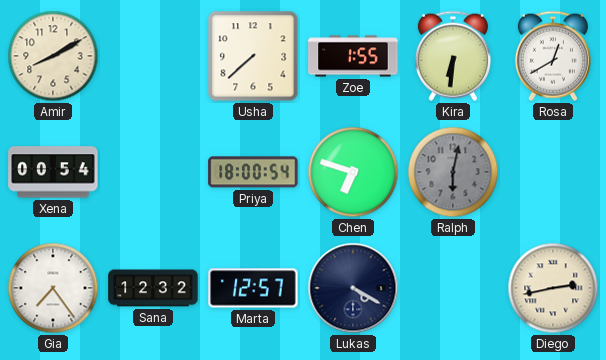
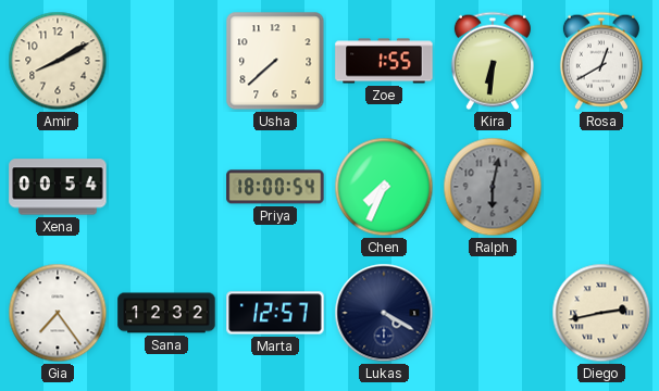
Chen: 6:48 -> 7:34 (384, 187)
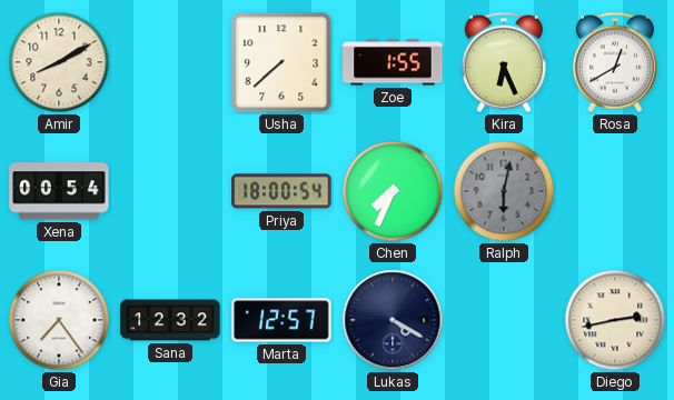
Kira: 6:31 -> 6:26 (504, 62)
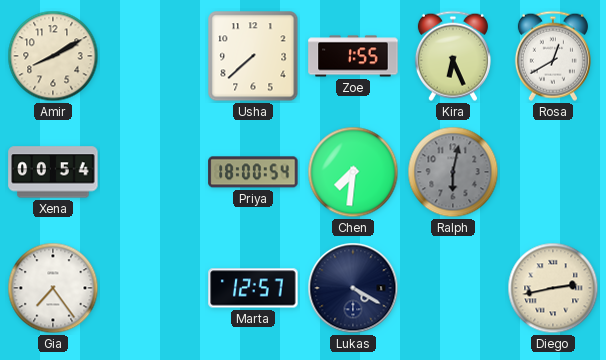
Chen: 7:34 -> 7:31 (353, 172)
Sana: 12:32 -> none (170, 320)
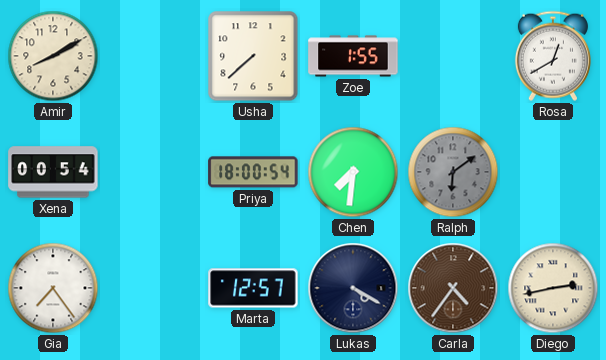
Kira: 6:26 -> none (453, 56)
Ralph: 6:02 -> 6:09 (453, 172)
Carla: none -> 4:36 (453, 288)
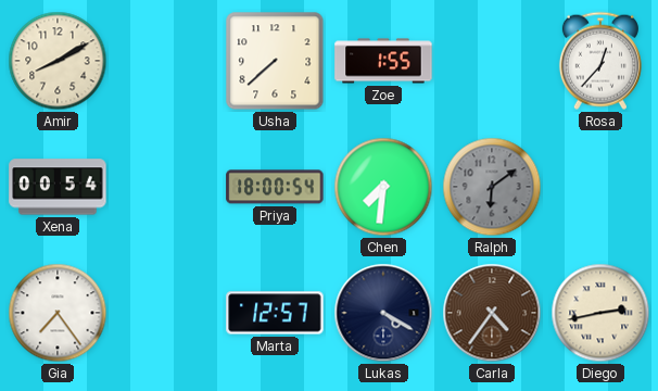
Rosa: 12:40 -> 12:37 (600, 61)
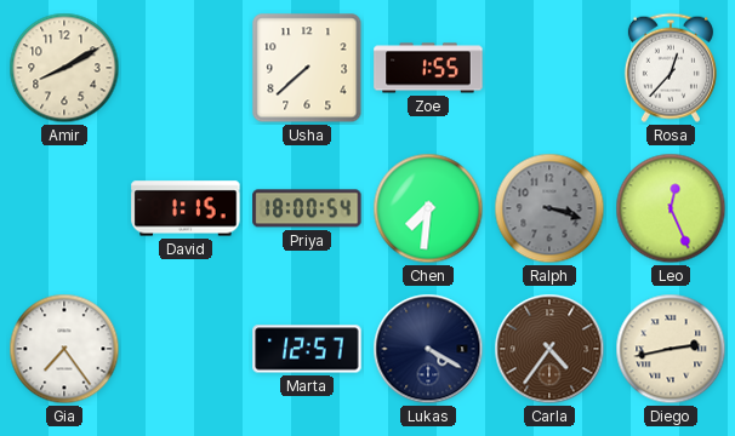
Xena: 00:54 -> none (58, 187)
David: none -> 1:15 (186, 208)
Ralph: 6:09 -> 3:18 (549, 208)
Leo: none -> 12:26 (671, 208)
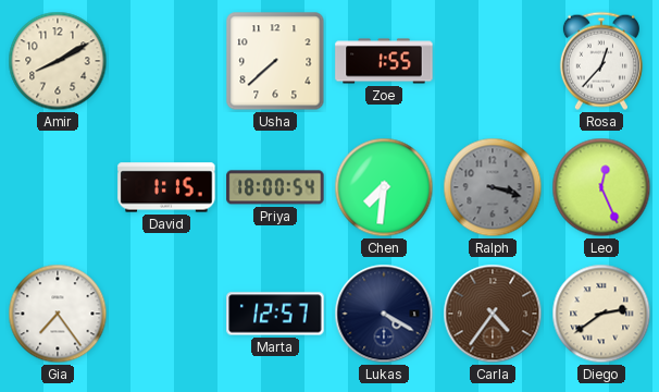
Diego: 2:43 -> 2:39 (601, 314)
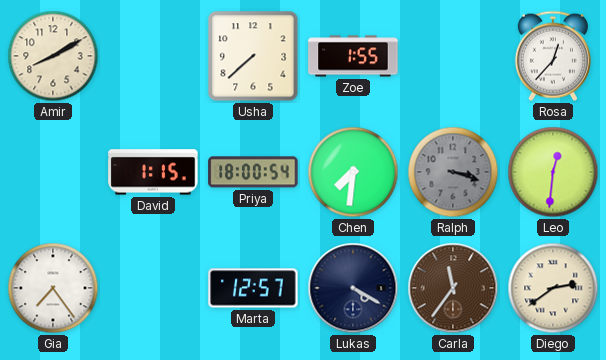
Leo: 12:26 -> 12:31 (553, 172)
Carla: 4:36 -> 11:36 (453, 288)
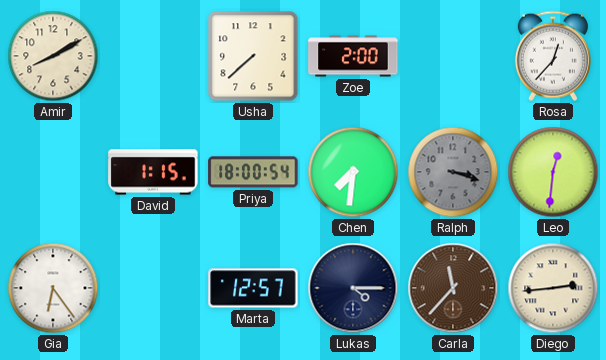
Zoe: 1:55 -> 2:00 (353, 56)
Gia: 7:24 -> 6:24 (53, 288)
Lukas: 4:20 -> 4:15 (353, 288)
Carla: 11:36 -> 11:37 (453, 288)
Diego: 2:39 -> 2:44 (553, 288)
